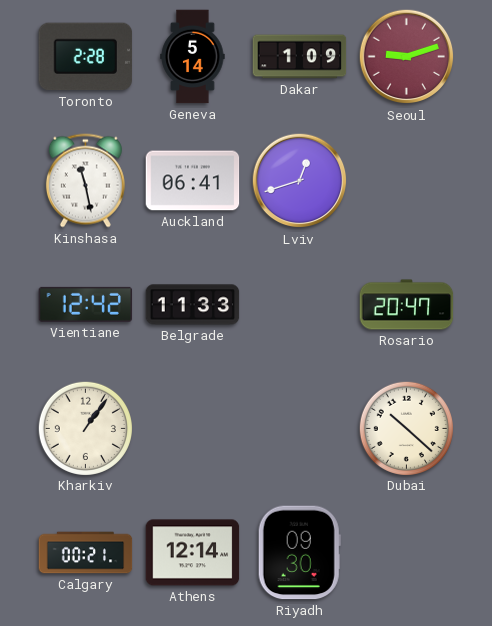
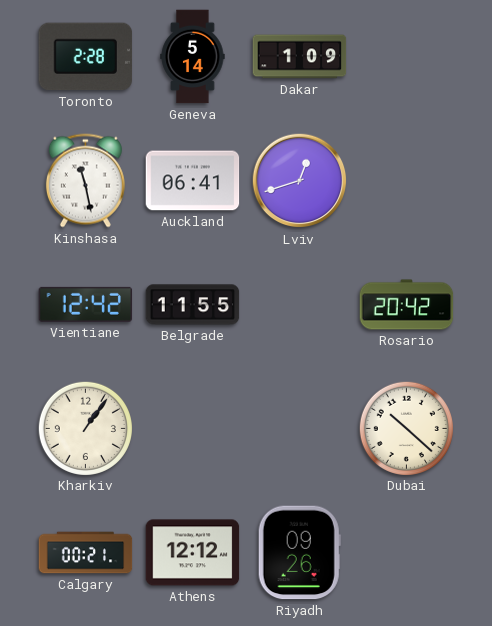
Seoul: 9:12 -> none (407, 57)
Belgrade: 11:33 -> 11:55 (193, 305)
Rosario: 20:47 -> 20:42 (407, 305)
Athens: 12:14 -> 12:12 (193, 553)
Riyadh: 09:30 -> 09:26 (299, 553)
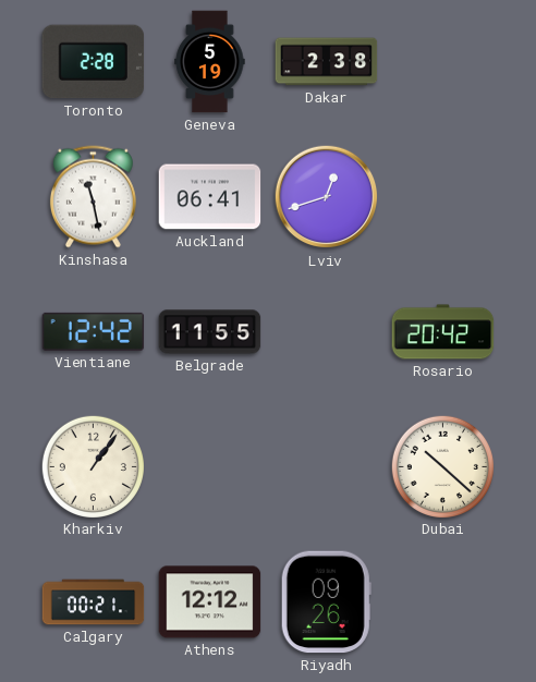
Geneva: 5:14 -> 5:19 (210, 62)
Dakar: 1:09 -> 2:38 (327, 62)
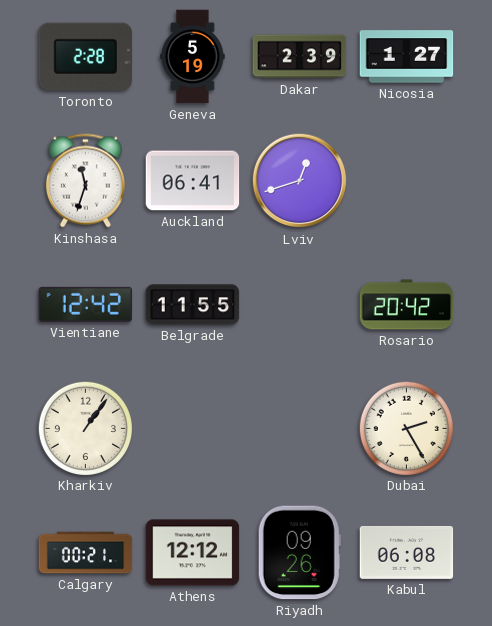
Dakar: 2:38 -> 2:39 (300, 57)
Nicosia: none -> 1:27 (407, 57)
Kinshasa: 11:28 -> 11:33 (85, 181)
Dubai: 10:22 -> 2:25 (406, 428)
Kabul: none -> 06:08 (407, 552)
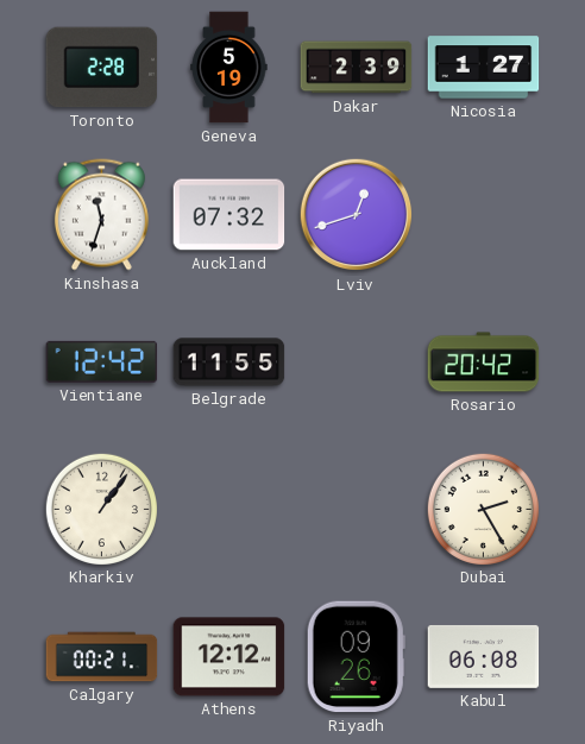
Auckland: 06:41 -> 07:32 (229, 215)
